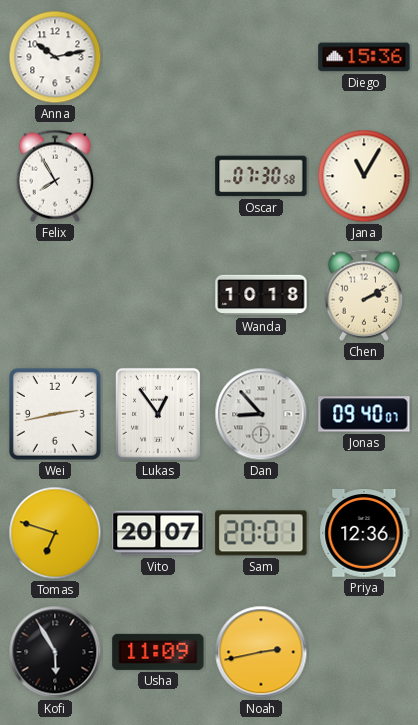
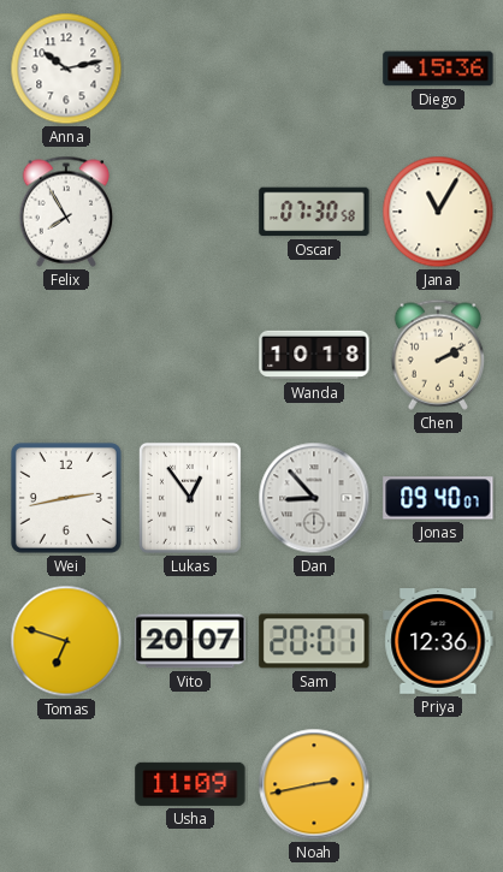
Kofi: 5:55 -> none (55, 652)
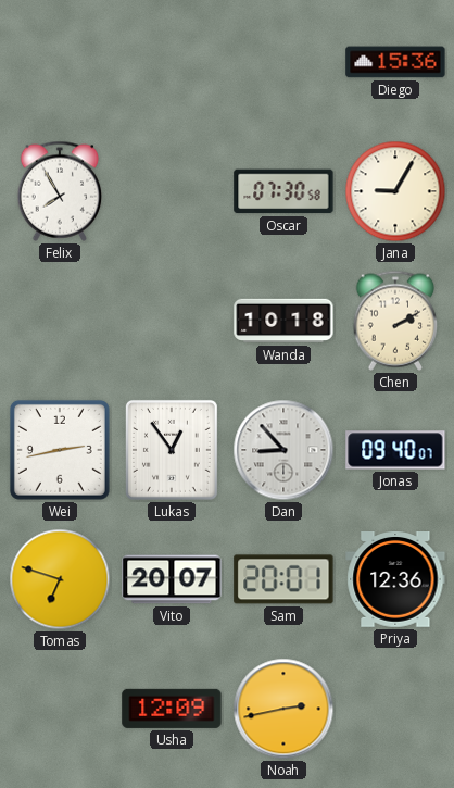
Anna: 10:13 -> none (66, 69)
Jana: 11:05 -> 9:05 (395, 191)
Usha: 11:09 -> 12:09 (172, 709)
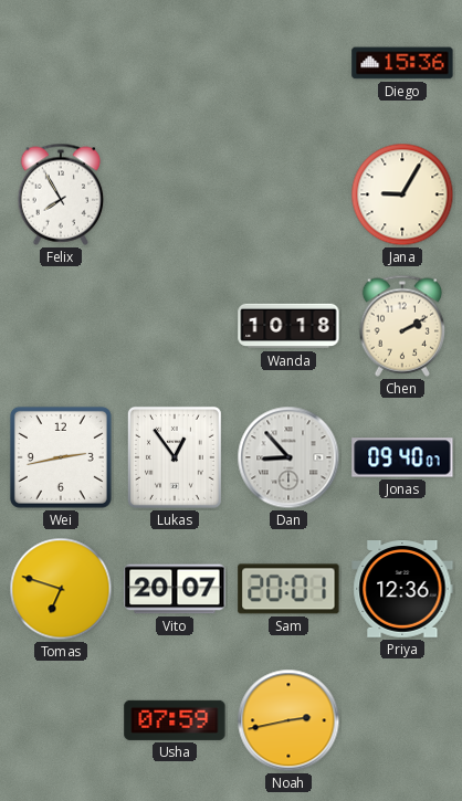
Oscar: 07:30 -> none (283, 191)
Usha: 12:09 -> 07:59 (175, 720)
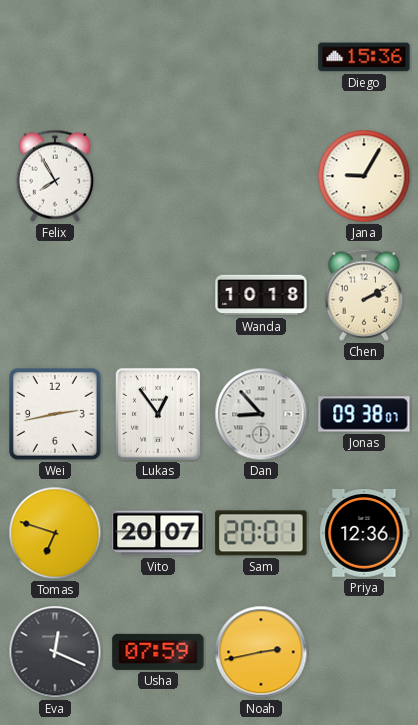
Jonas: 09:40 -> 09:38 (364, 414)
Eva: none -> 12:19 (55, 652)
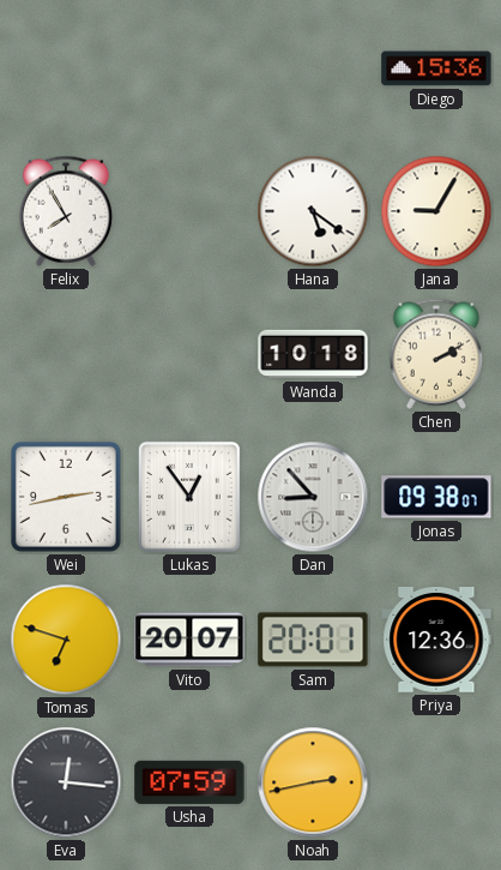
Hana: none -> 5:21 (313, 211)
Eva: 12:19 -> 12:16 (66, 782)
